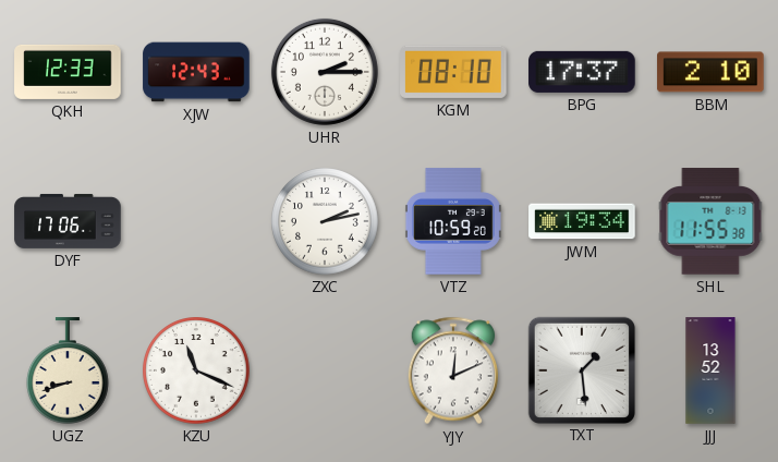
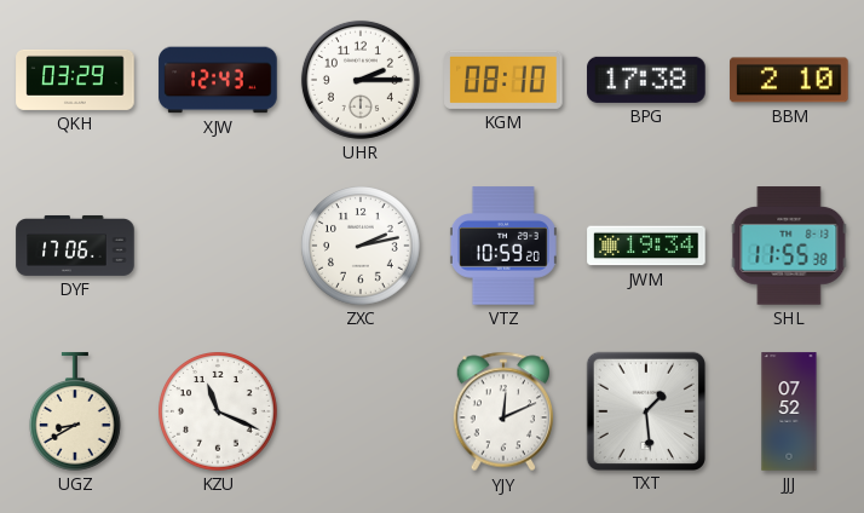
QKH: 12:33 -> 03:29 (75, 80)
BPG: 17:37 -> 17:38 (646, 80)
UGZ: 8:42 -> 8:40 (76, 411)
JJJ: 13:52 -> 07:52 (789, 411)
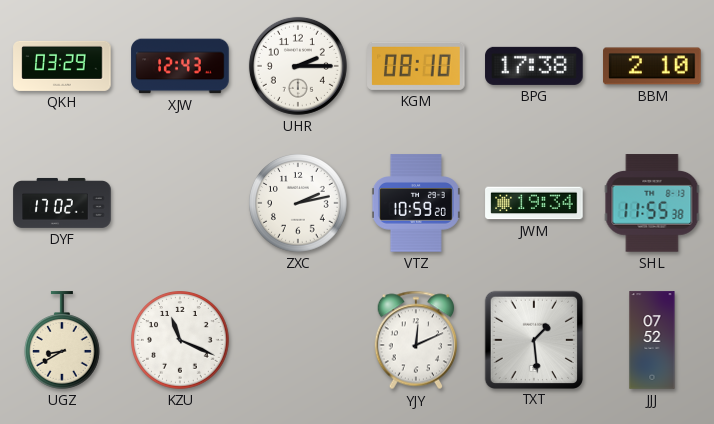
DYF: 17:06 -> 17:02 (62, 203)
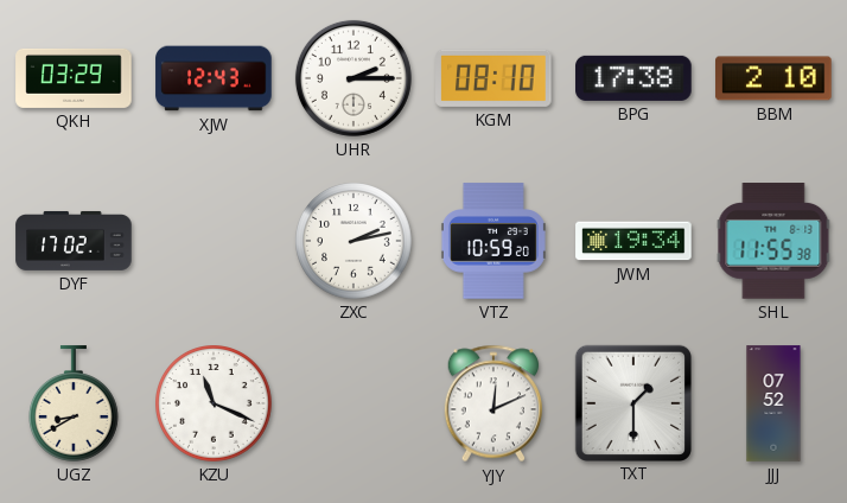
TXT: 1:29 -> 1:30 (632, 402)
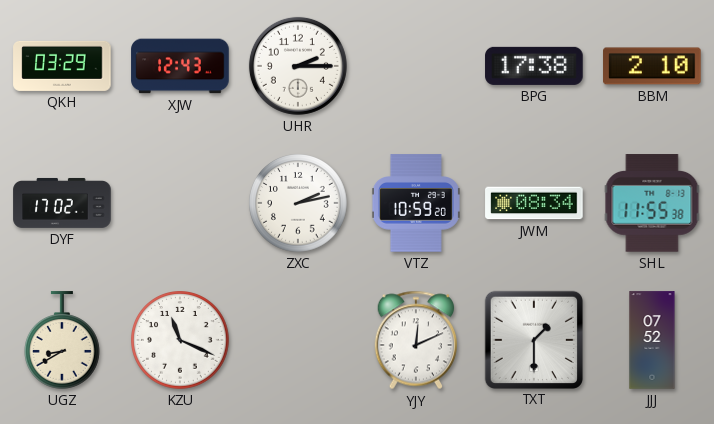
KGM: 08:10 -> none (493, 78)
JWM: 19:34 -> 08:34 (534, 203)
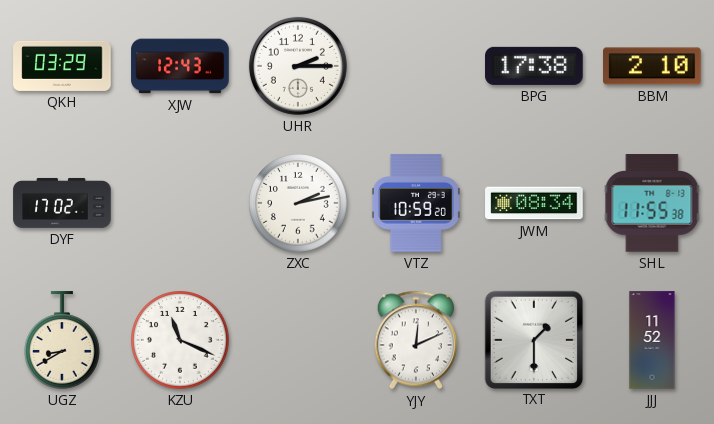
JJJ: 07:52 -> 11:52 (652, 340)
